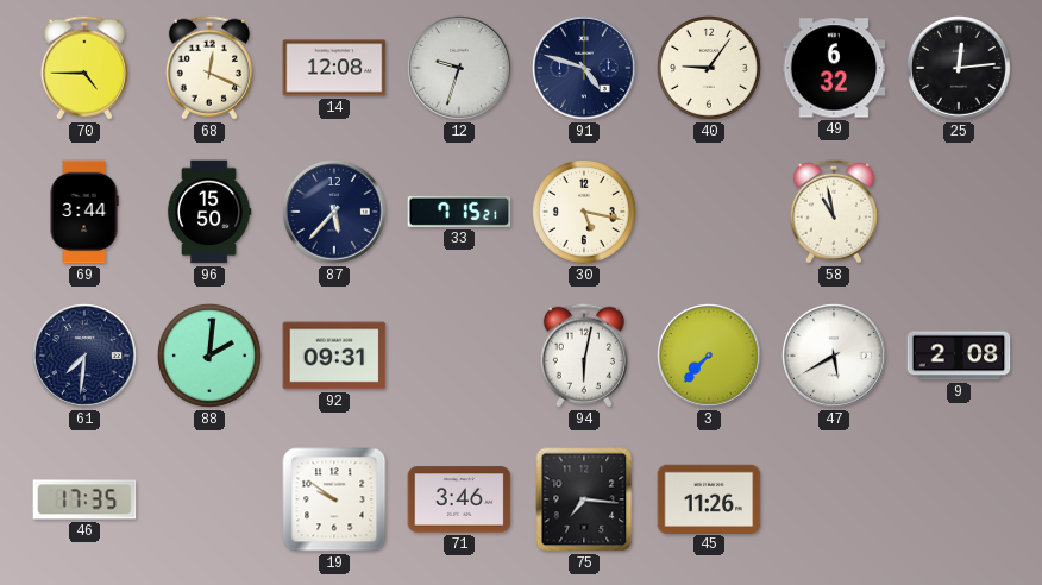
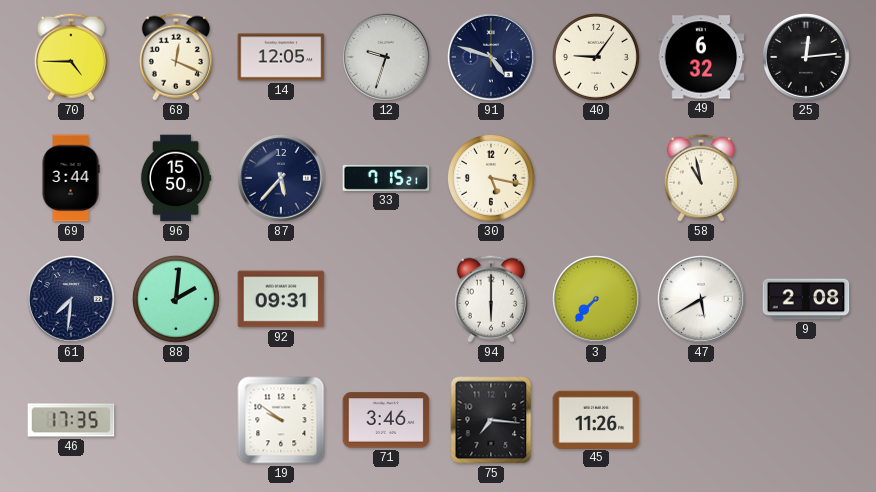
14: 12:08 -> 12:05 (281, 57)
94: 6:02 -> 6:00 (491, 299)
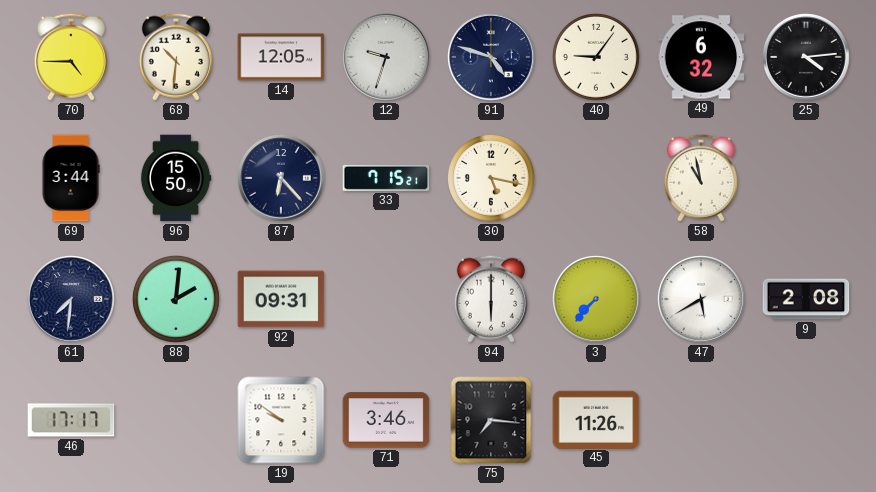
68: 12:19 -> 10:31 (176, 57)
25: 12:14 -> 4:14 (807, 58)
87: 5:37 -> 6:23 (282, 179)
46: 17:35 -> 17:17 (71, 420)
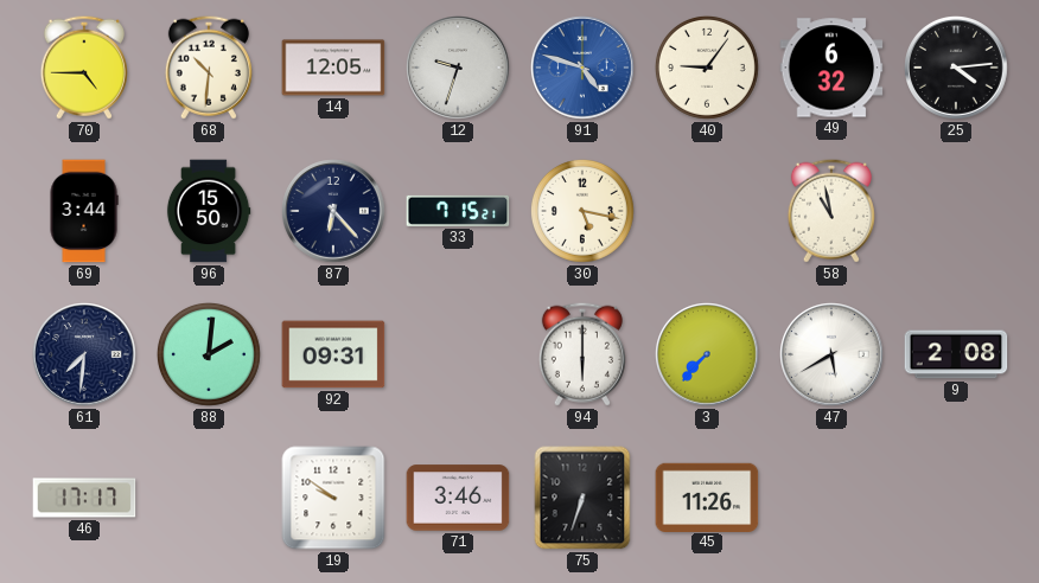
91 dial: navy -> blue (584, 69)
75: 7:16 -> 6:33 (582, 498)
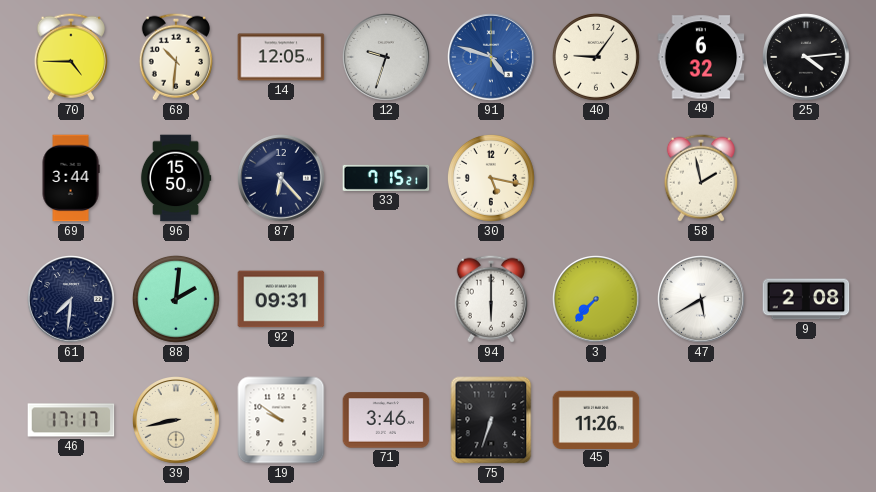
58: 10:58 -> 1:58 (701, 178)
39: none -> 8:43 (177, 421)
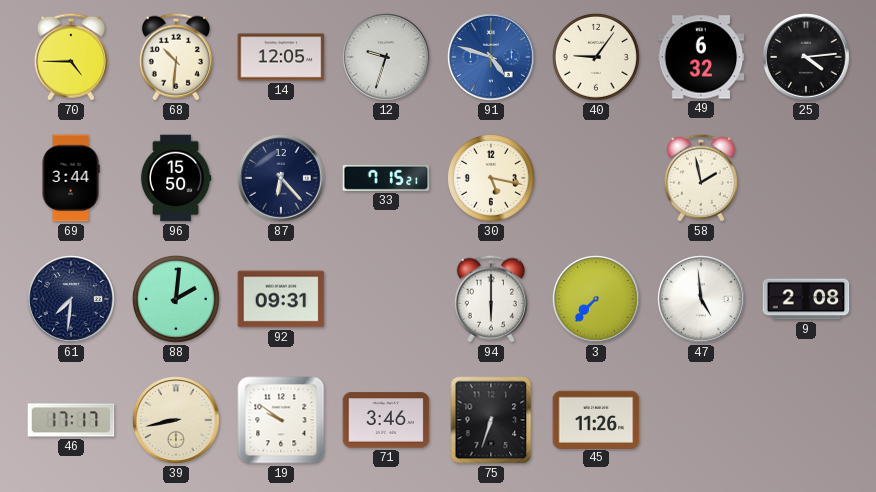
47: 5:40 -> 4:59 (702, 300)
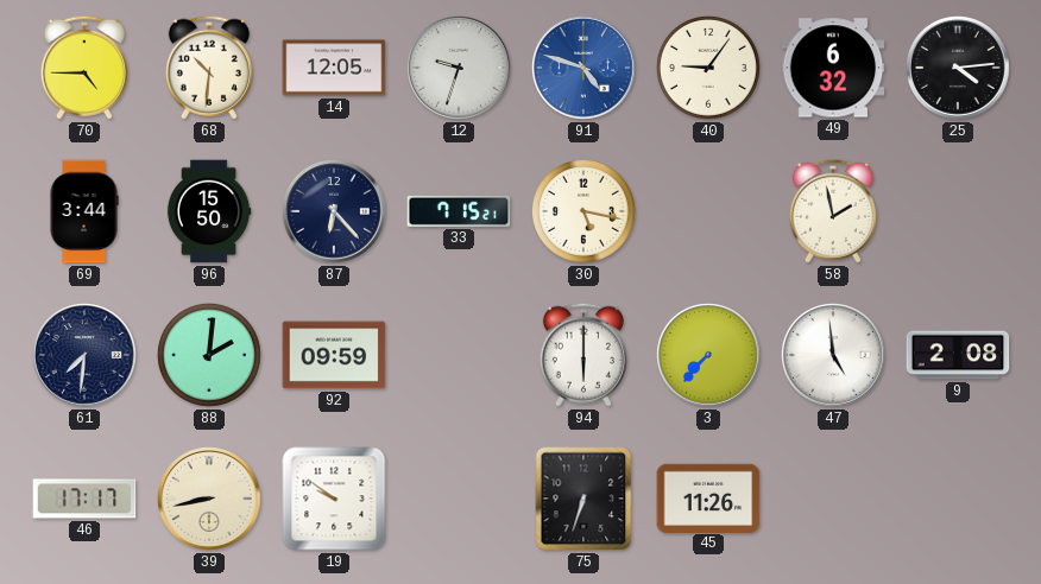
92: 09:31 -> 09:59 (334, 355)
71: 3:46 -> none (386, 420)
